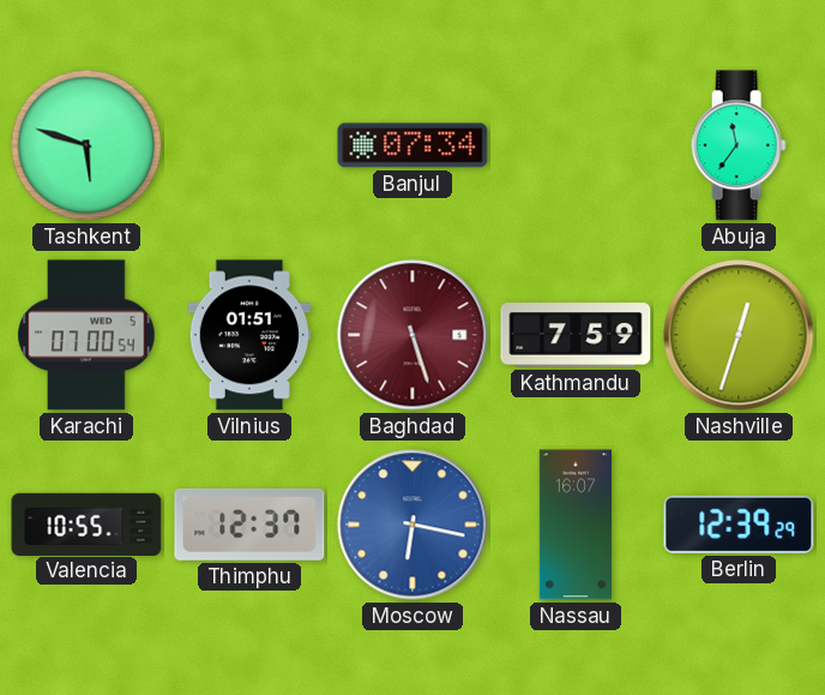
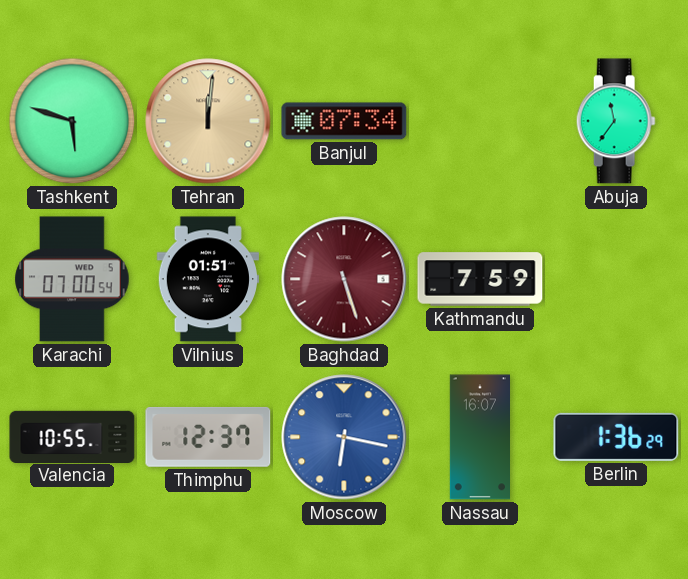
Tehran: none -> 12:01 (208, 121)
Nashville: 12:33 -> none (739, 335)
Berlin: 12:39 -> 1:36 (616, 437)
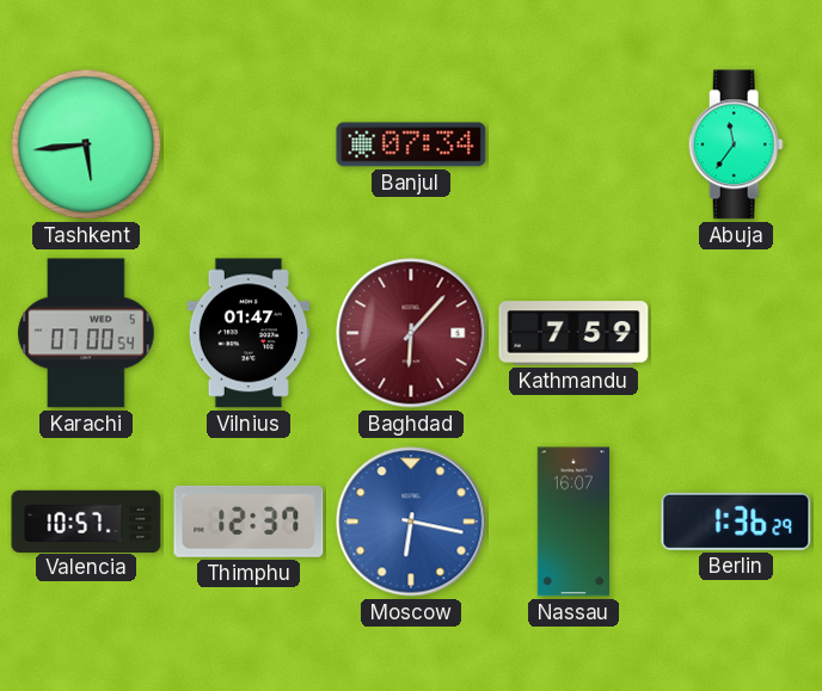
Tashkent: 5:48 -> 5:44 (86, 144)
Tehran: 12:01 -> none (208, 121)
Vilnius: 01:51 -> 01:47 (247, 333)
Baghdad: 5:27 -> 6:07 (411, 333)
Valencia: 10:55 -> 10:57 (86, 520)
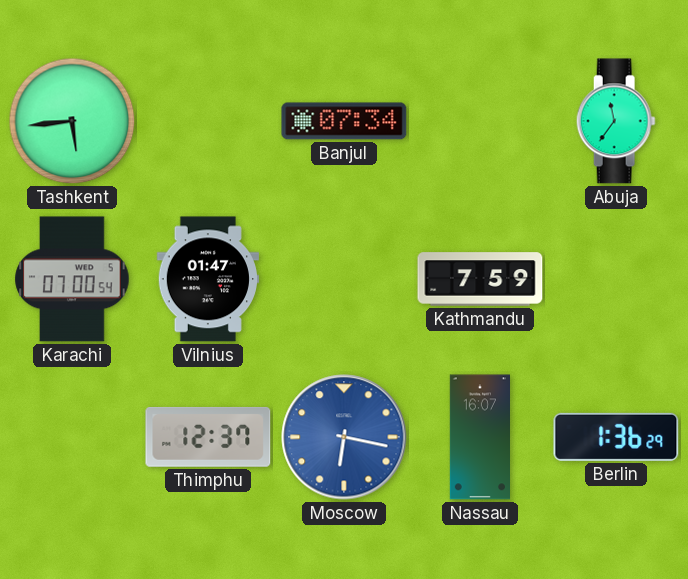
Baghdad: 6:07 -> none (411, 333)
Valencia: 10:57 -> none (86, 520)
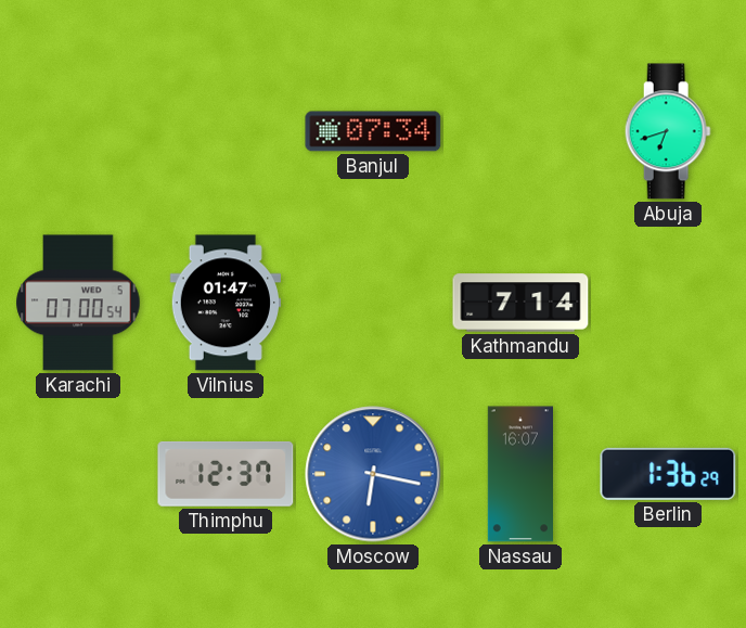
Tashkent: 5:44 -> none (72, 121)
Abuja: 11:36 -> 6:42 (668, 131)
Kathmandu: 7:59 -> 7:14 (520, 303)
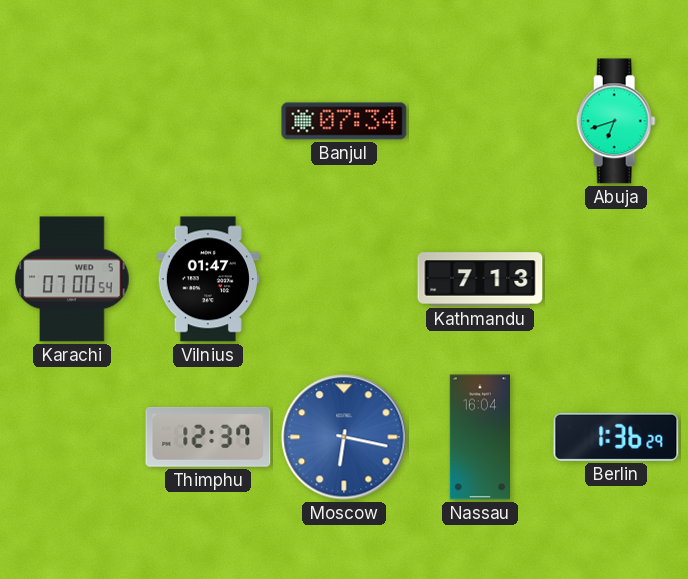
Kathmandu: 7:14 -> 7:13 (480, 279)
Nassau: 16:07 -> 16:04 (479, 437)
